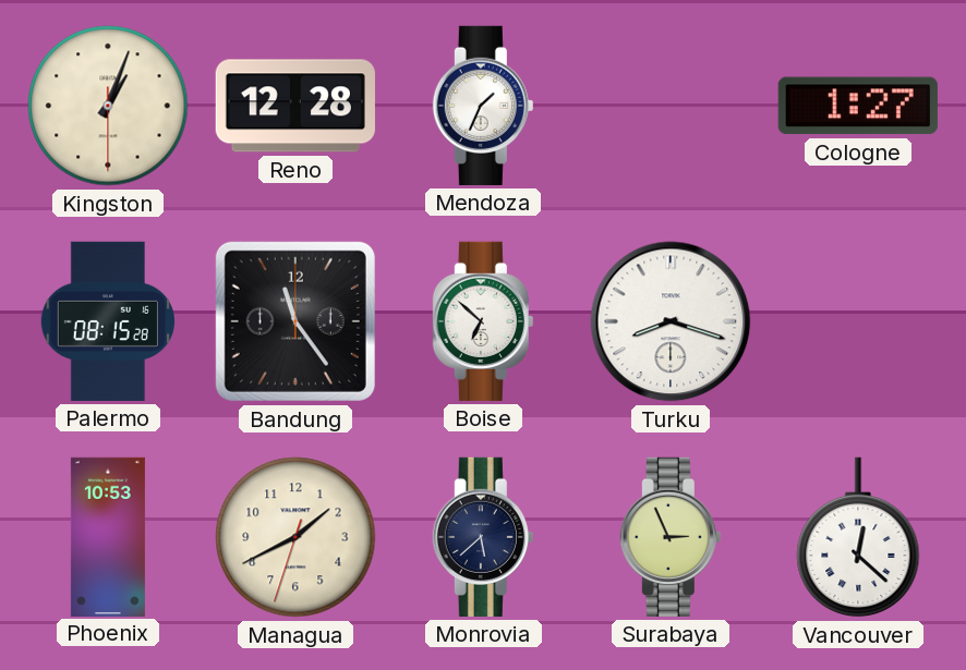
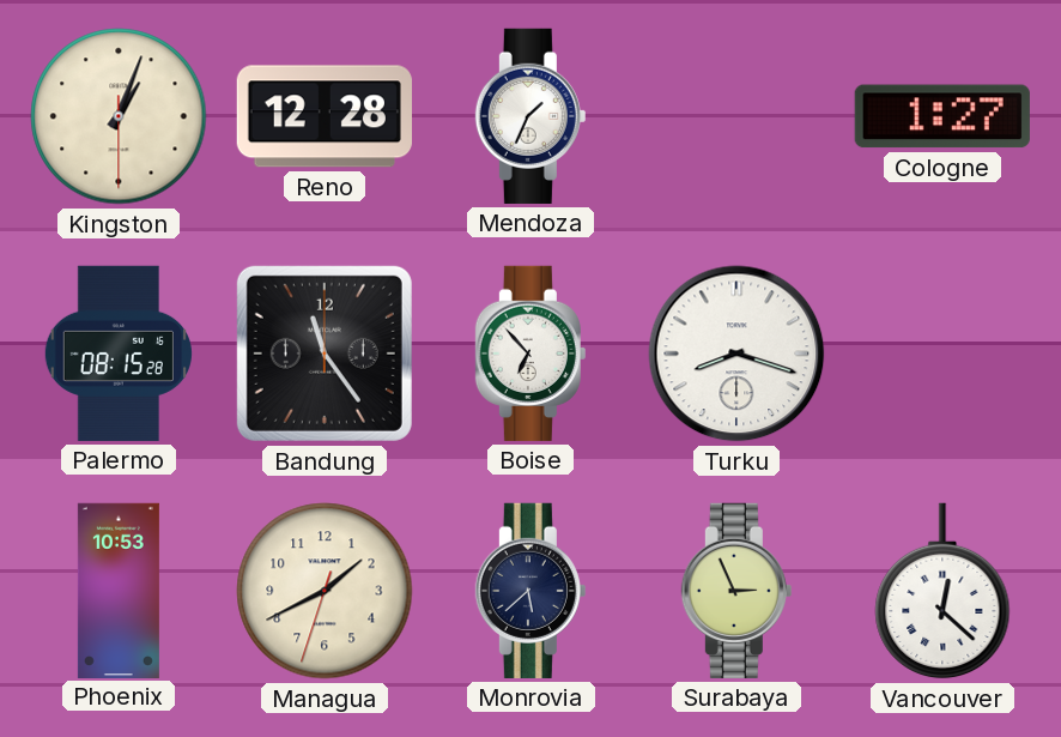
Boise: 6:52 -> 6:53 (530, 354)
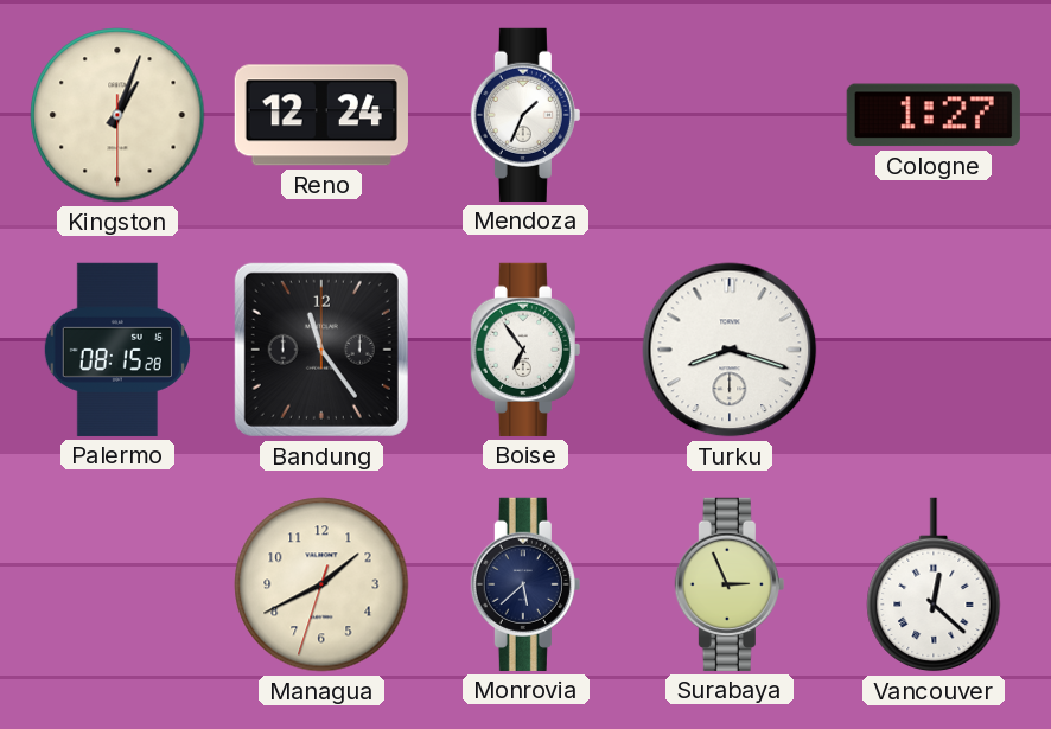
Reno: 12:28 -> 12:24 (321, 115)
Boise: 6:53 -> 6:54 (525, 350)
Phoenix: 10:53 -> none (119, 590)
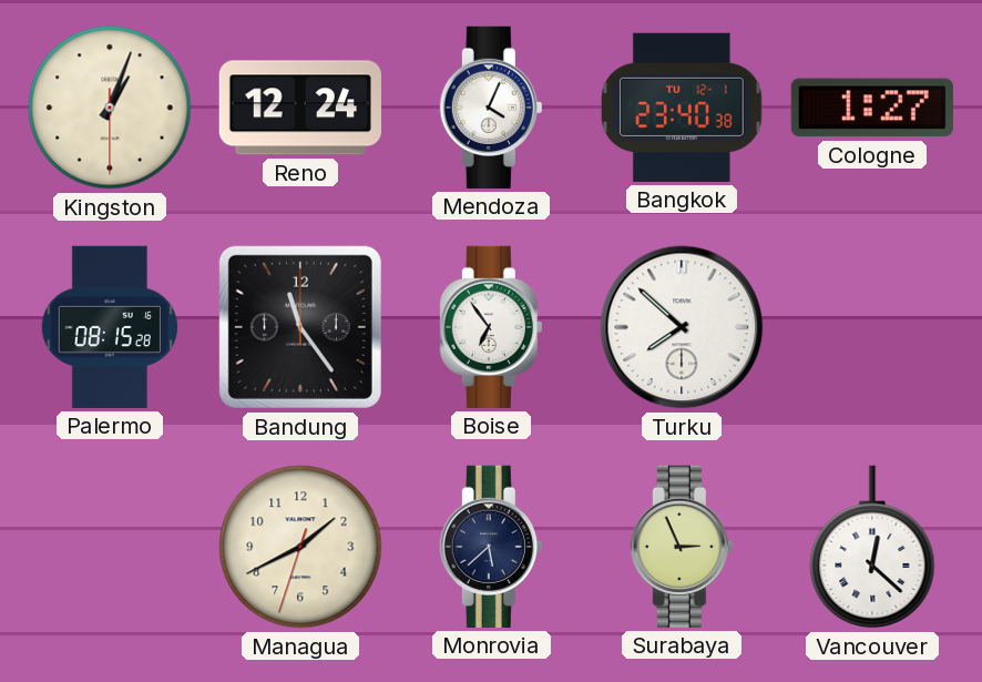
Mendoza: 1:34 -> 4:04 (491, 108)
Bangkok: none -> 23:40 (683, 108)
Turku: 8:18 -> 7:52 (682, 327)
